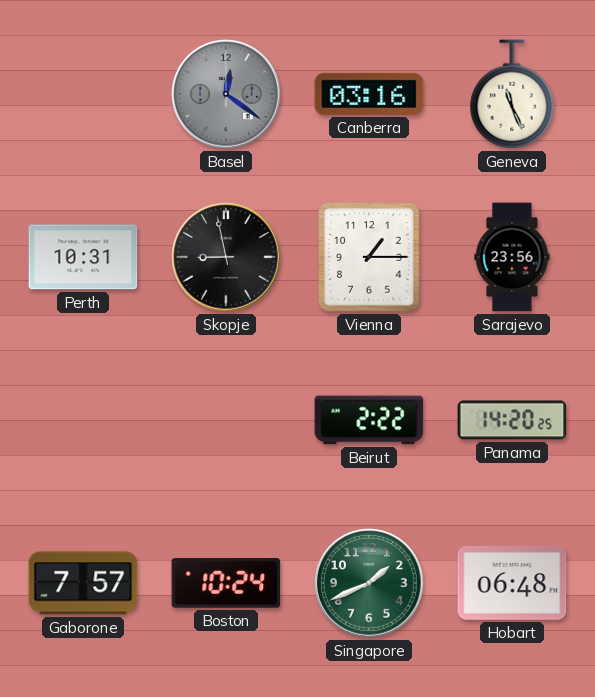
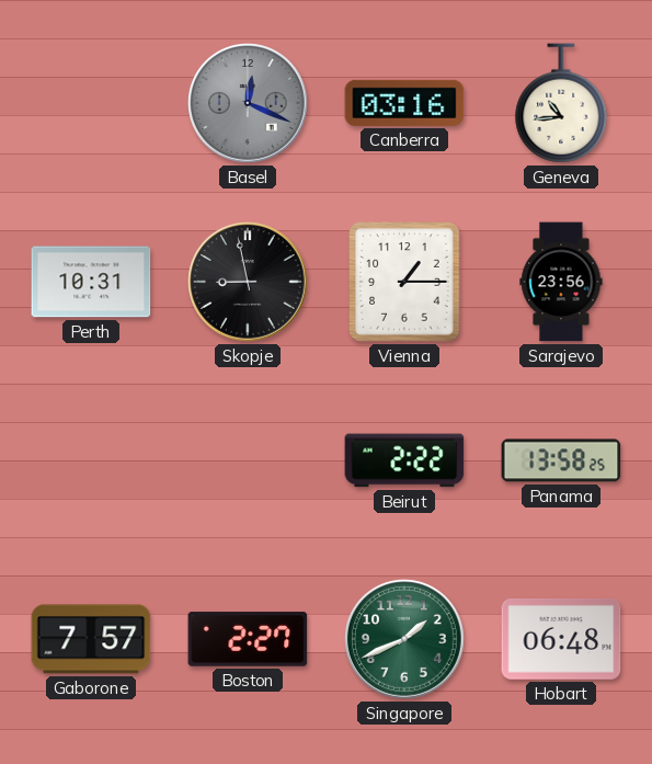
Basel: 12:21 -> 12:19 (249, 103)
Geneva: 11:26 -> 10:44 (561, 103)
Panama: 14:20 -> 13:58 (561, 460)
Boston: 10:24 -> 2:27 (248, 639)
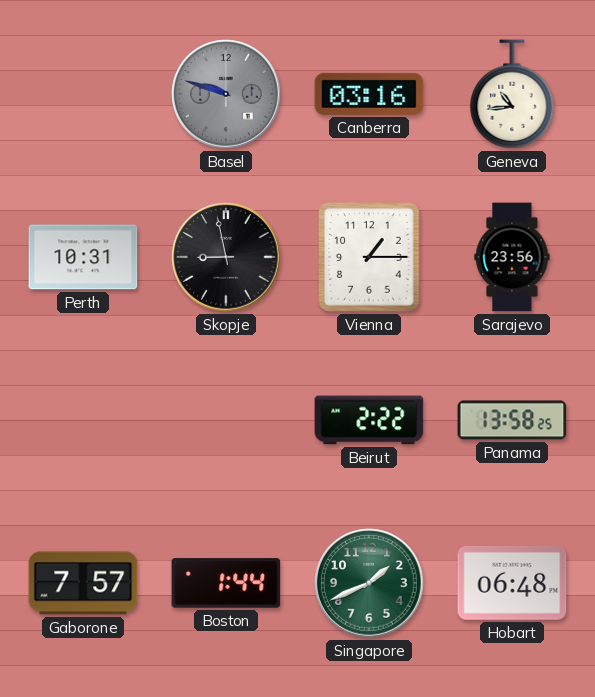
Basel: 12:19 -> 9:48 (227, 94)
Boston: 2:27 -> 1:44 (226, 583)
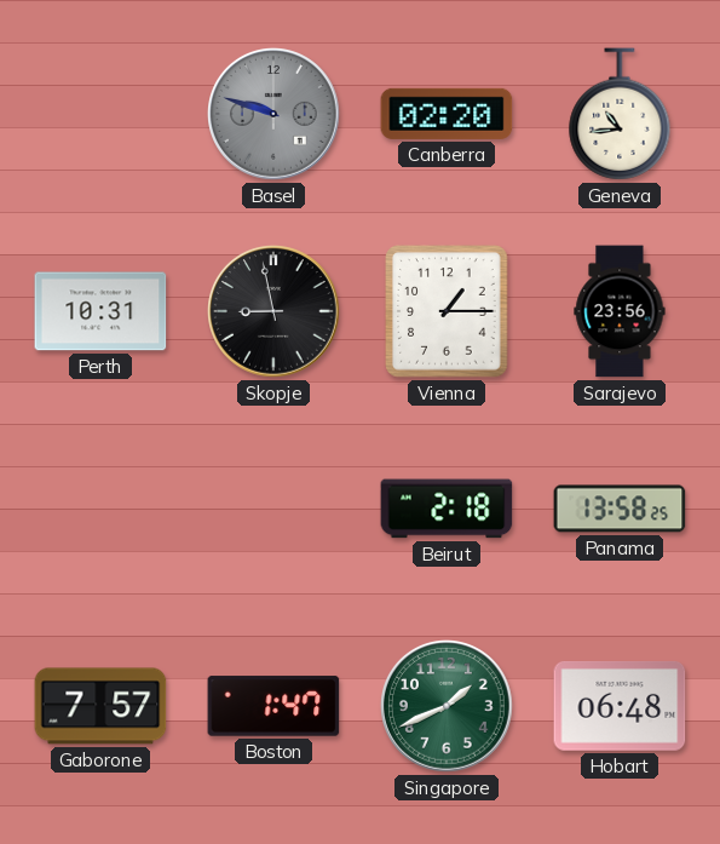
Canberra: 03:16 -> 02:20 (447, 114)
Beirut: 2:22 -> 2:18 (447, 509)
Boston: 1:44 -> 1:47 (273, 706)
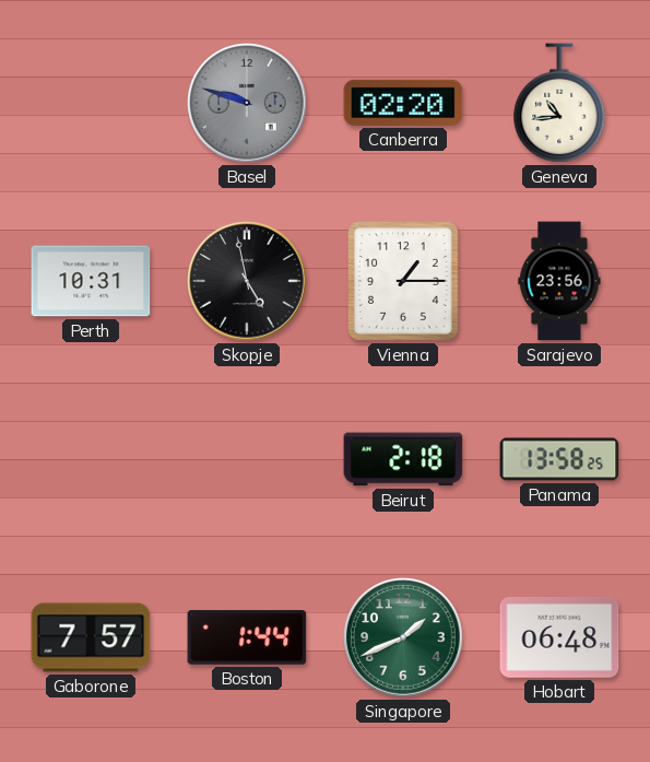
Skopje: 8:58 -> 4:58 (248, 281)
Boston: 1:47 -> 1:44 (247, 637)
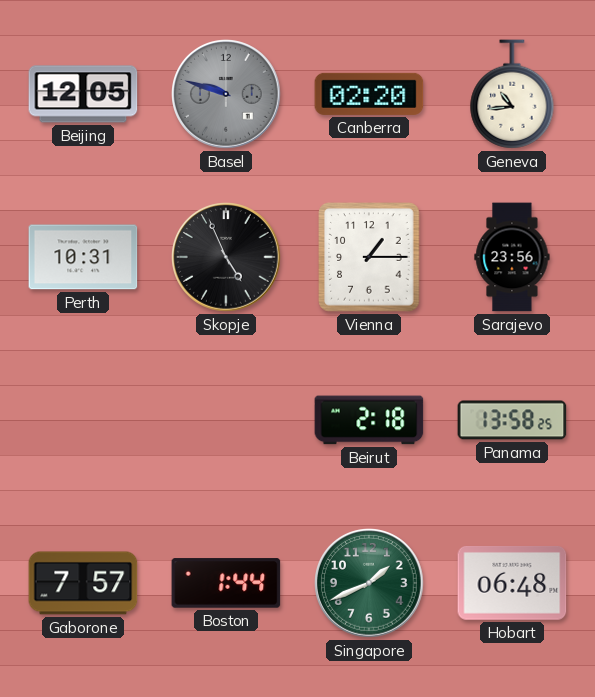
Beijing: none -> 12:05 (83, 94)
Skopje: 4:58 -> 4:56 (227, 257)
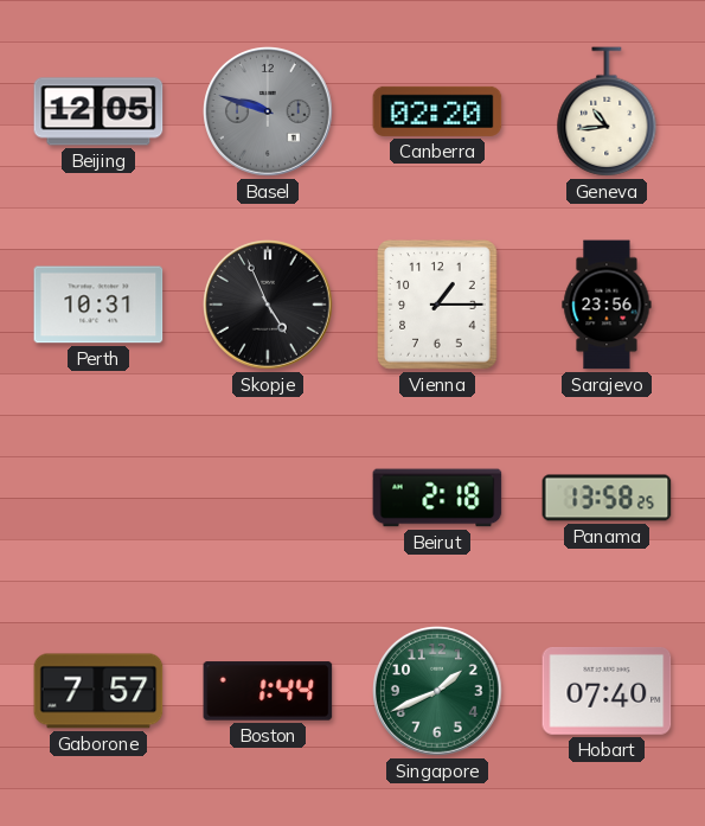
Hobart: 06:48 -> 07:40 (607, 692)
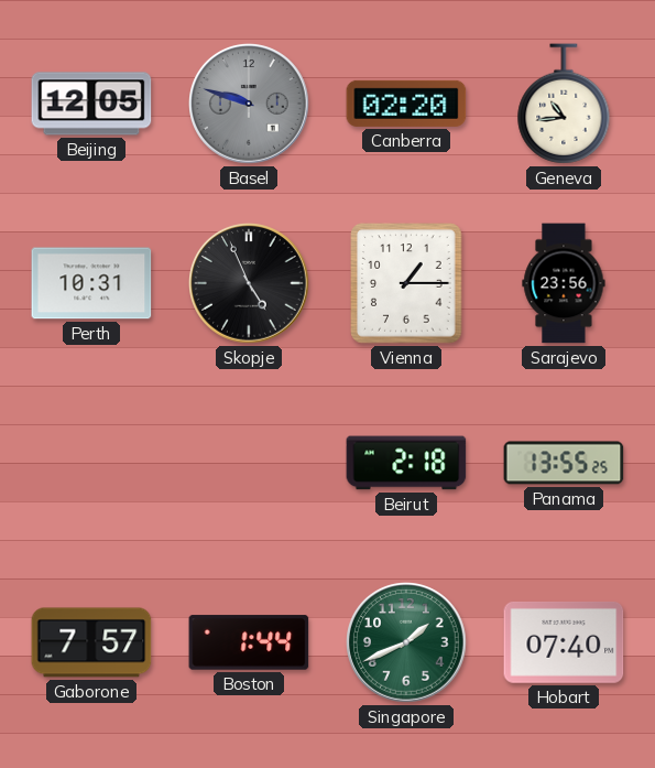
Panama: 13:58 -> 13:55 (564, 463)
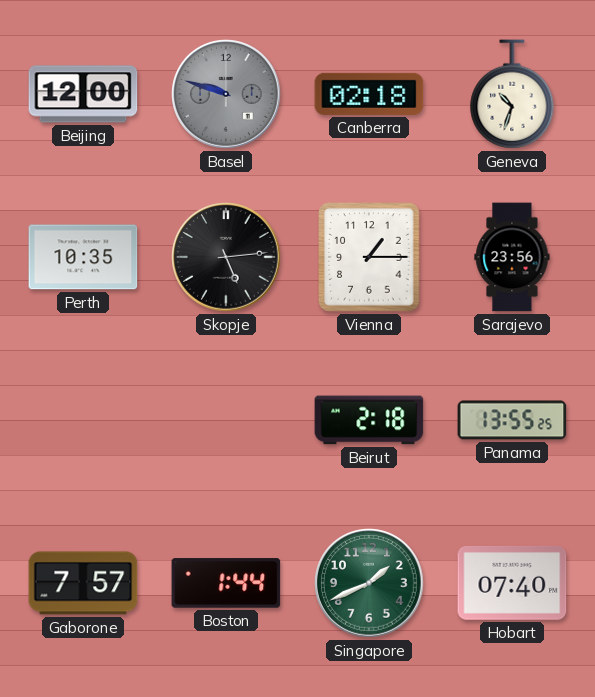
Beijing: 12:05 -> 12:00 (83, 94)
Canberra: 02:20 -> 02:18 (369, 94)
Geneva: 10:44 -> 10:33 (512, 94)
Perth: 10:31 -> 10:35 (83, 257)
Skopje: 4:56 -> 5:14 (227, 257)
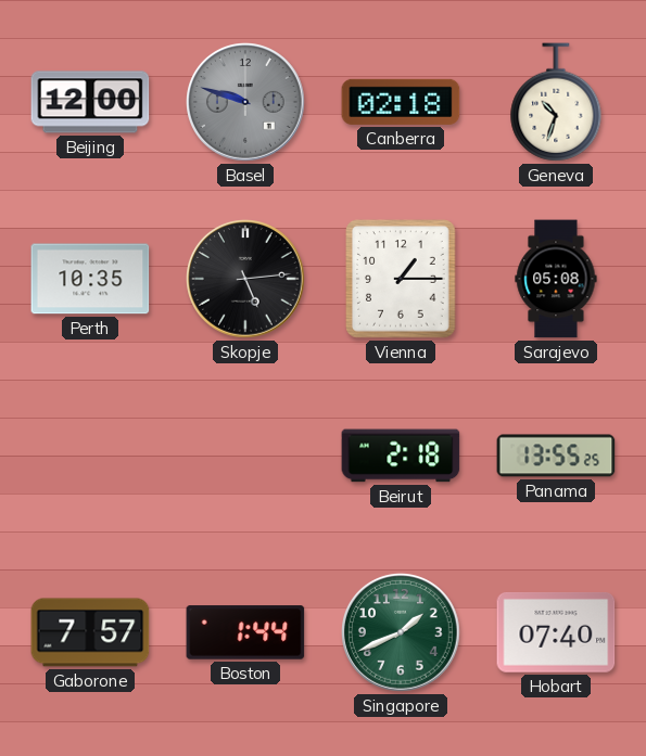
Sarajevo: 23:56 -> 05:08 (556, 279)
